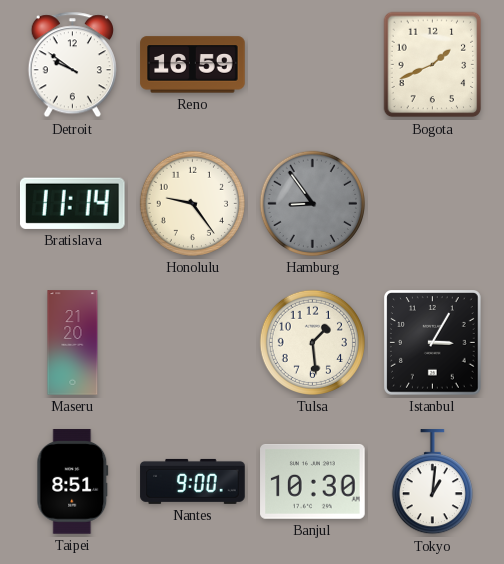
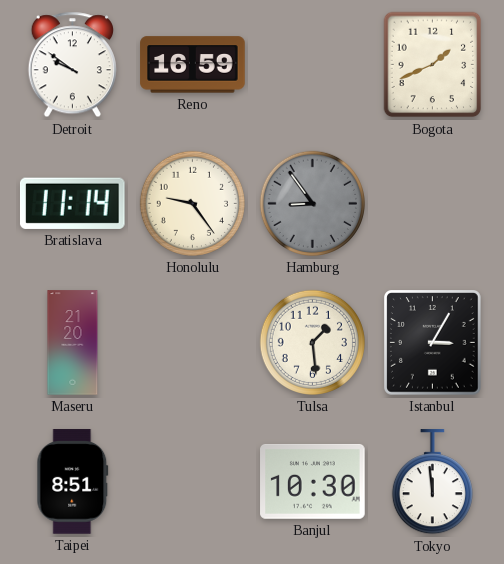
Nantes: 9:00 -> none (193, 481)
Tokyo: 1:01 -> 11:59 (432, 482)
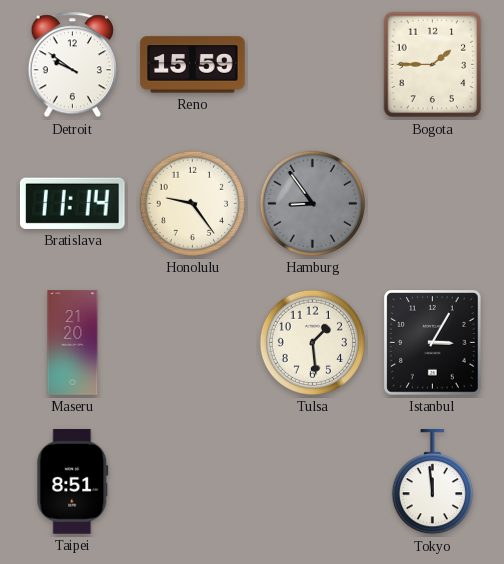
Reno: 16:59 -> 15:59 (193, 65)
Bogota: 1:41 -> 1:45 (433, 65)
Banjul: 10:30 -> none (313, 481)
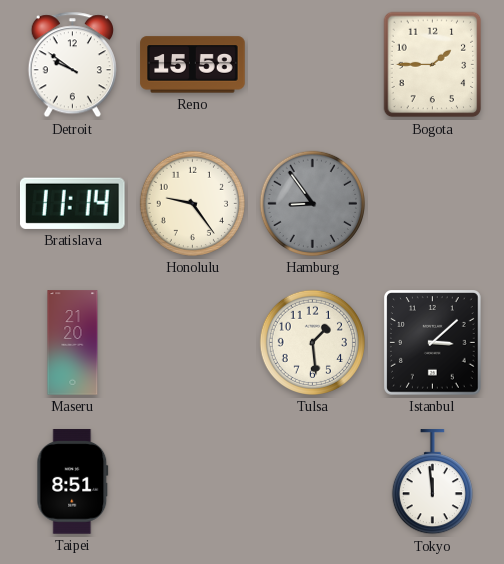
Reno: 15:59 -> 15:58 (193, 65)
Istanbul: 3:05 -> 3:08 (433, 343)
